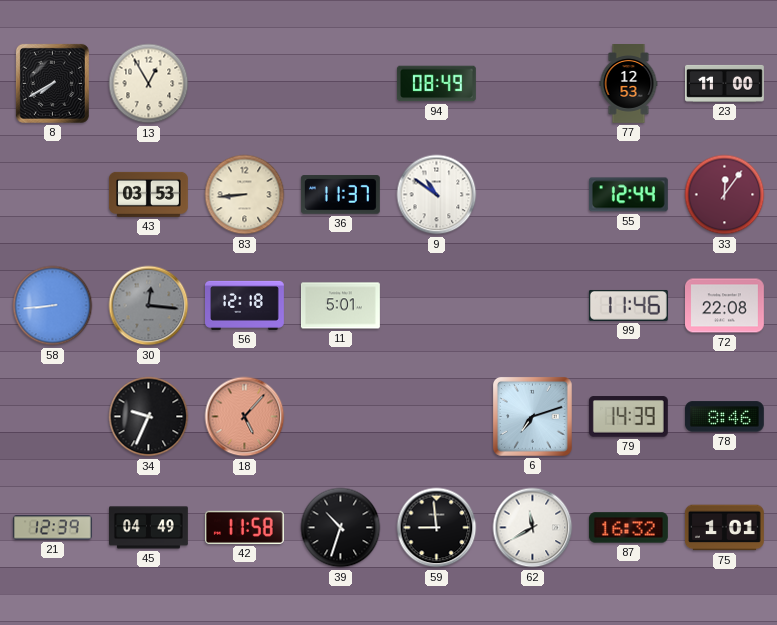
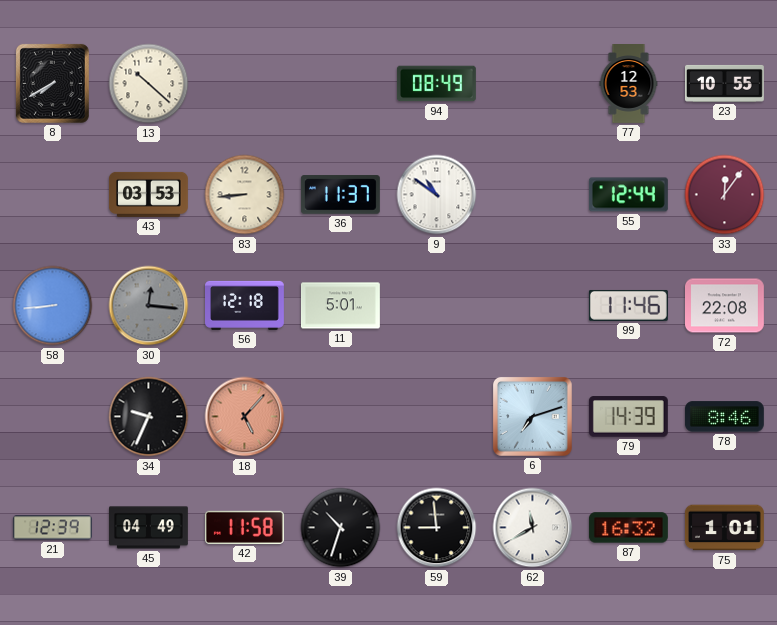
13: 12:55 -> 10:22 (149, 84)
23: 11:00 -> 10:55 (725, 83)
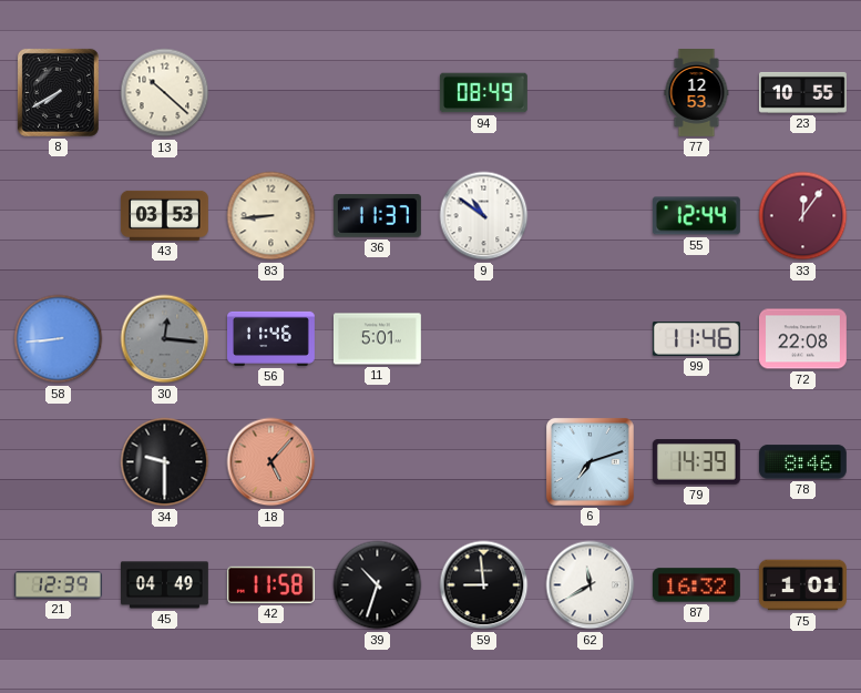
56: 12:18 -> 11:46 (271, 338)
34: 9:34 -> 9:30 (165, 462)
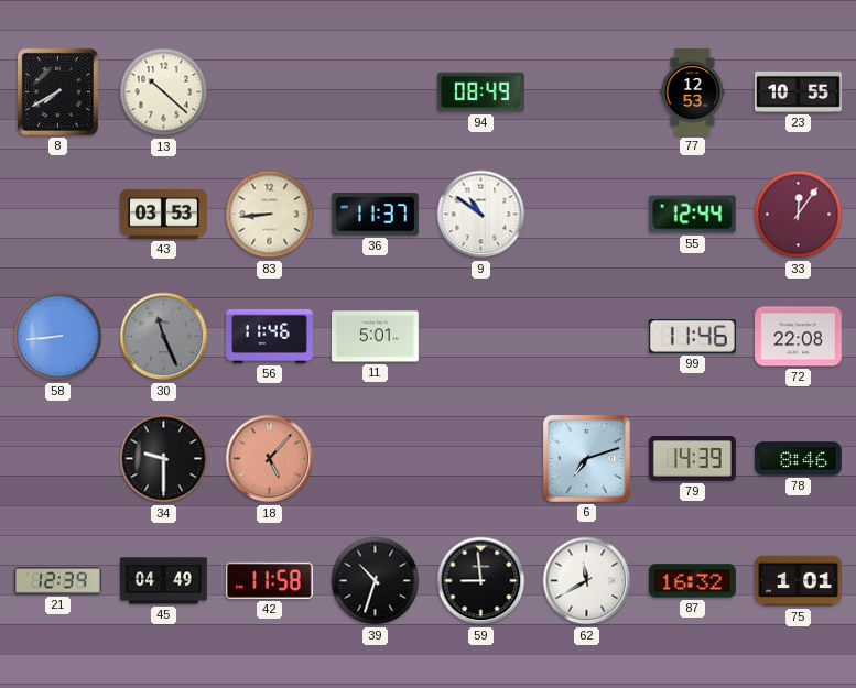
30: 12:16 -> 11:26 (164, 337)
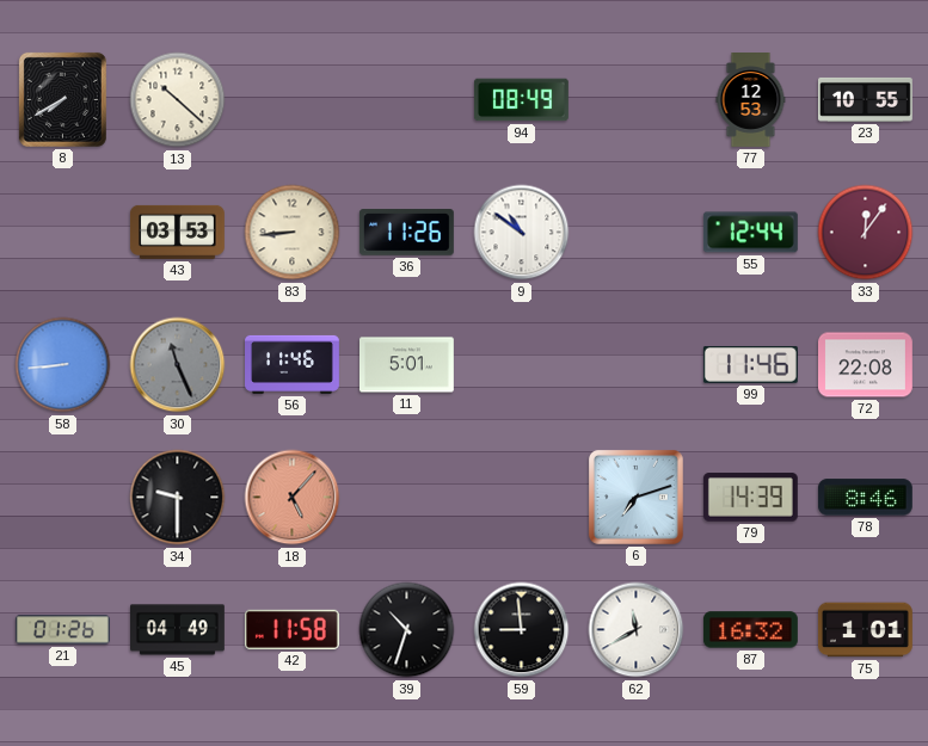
36: 11:37 -> 11:26 (406, 233)
21: 12:39 -> 01:26 (62, 630)
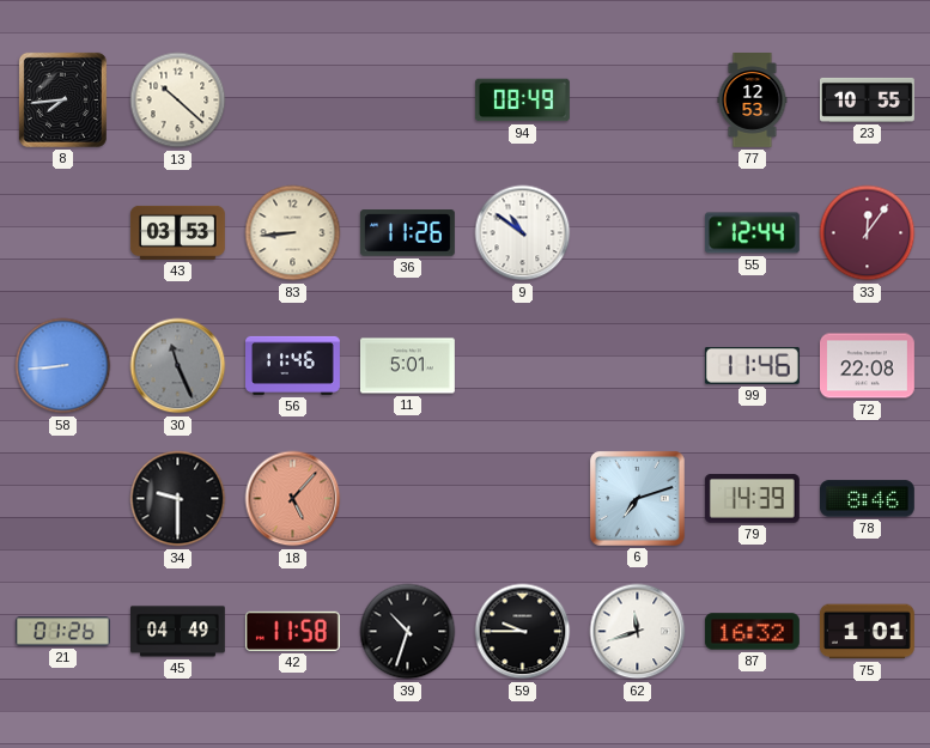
8: 7:40 -> 7:44 (62, 99)
59: 8:59 -> 9:45 (523, 632)
62: 11:40 -> 11:42 (638, 632)
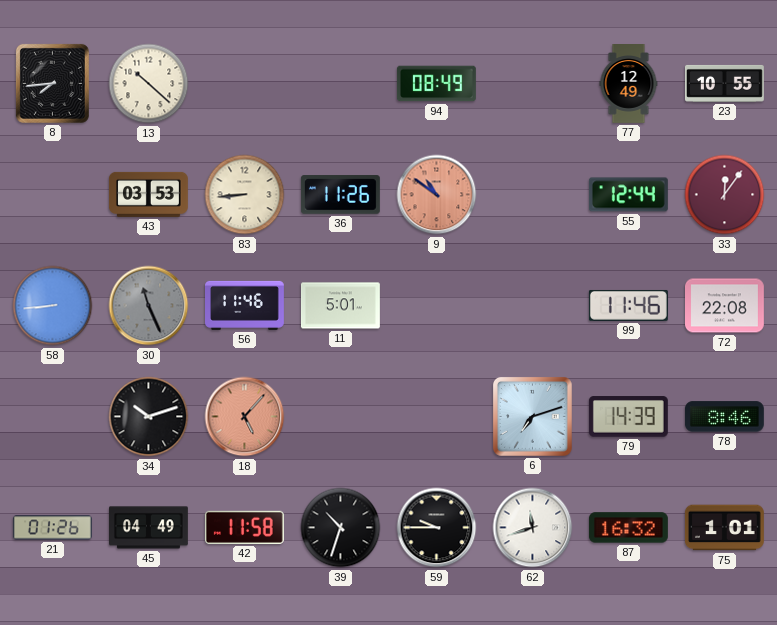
77: 12:53 -> 12:49 (629, 84)
9 dial: white -> salmon (437, 195)
34: 9:30 -> 10:12 (149, 417)
